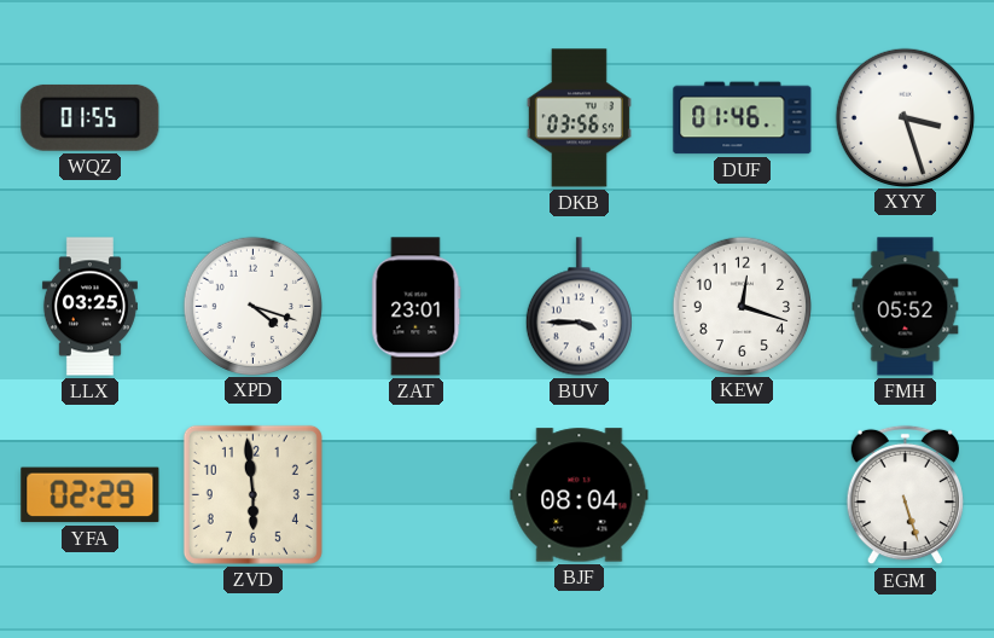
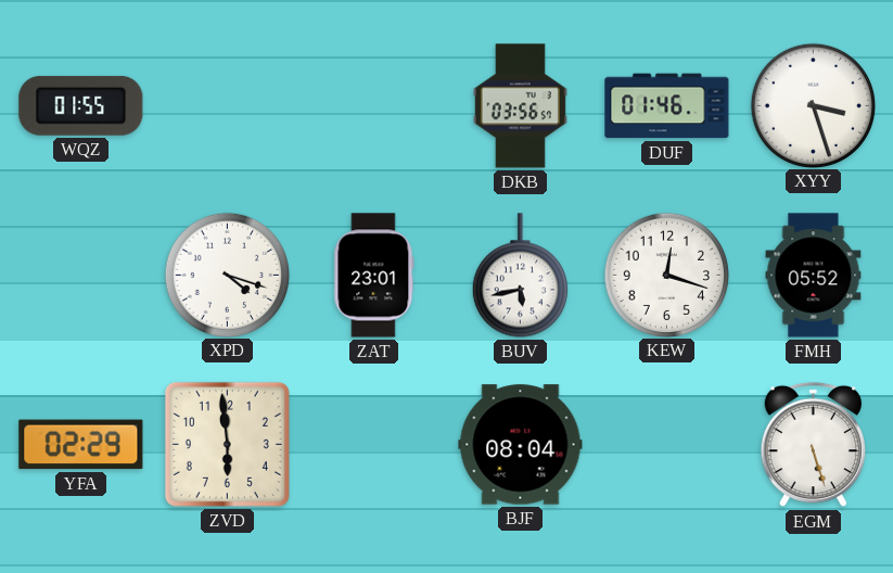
LLX: 03:25 -> none (89, 307)
BUV: 3:45 -> 5:43 (520, 276)
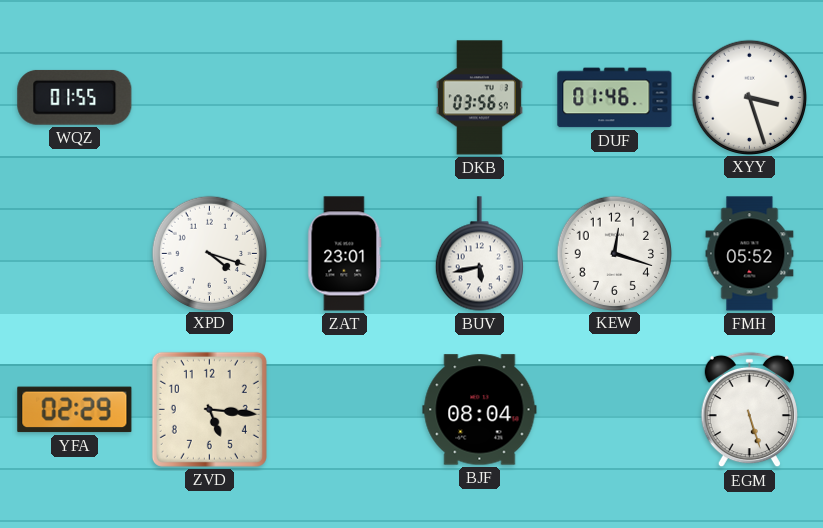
ZVD: 5:59 -> 5:16 (209, 409)
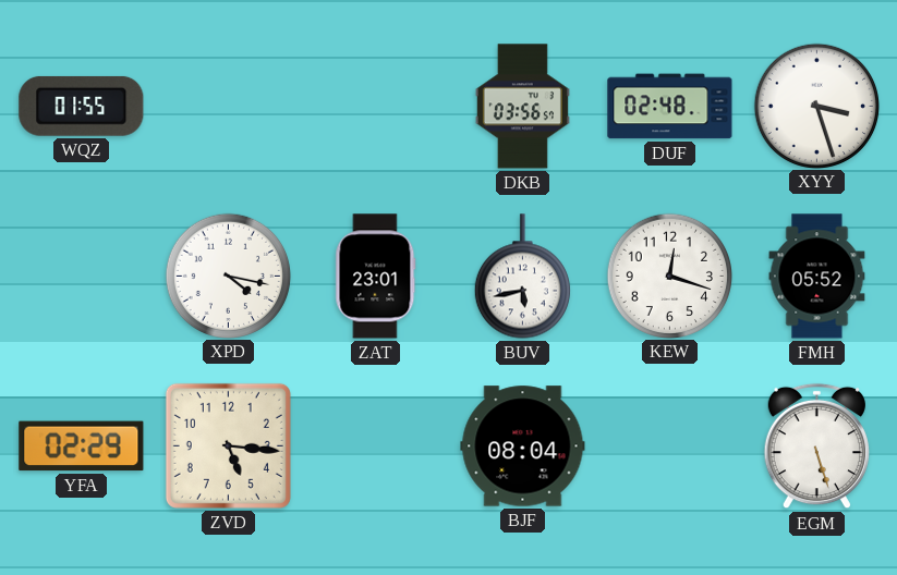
DUF: 01:46 -> 02:48 (670, 107)
XPD: 4:18 -> 4:17 (228, 276)
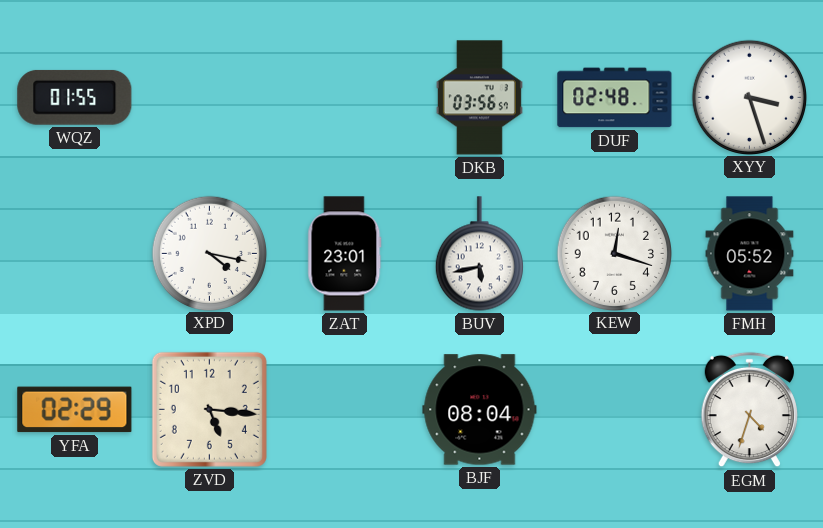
EGM: 5:27 -> 4:33 (749, 410)
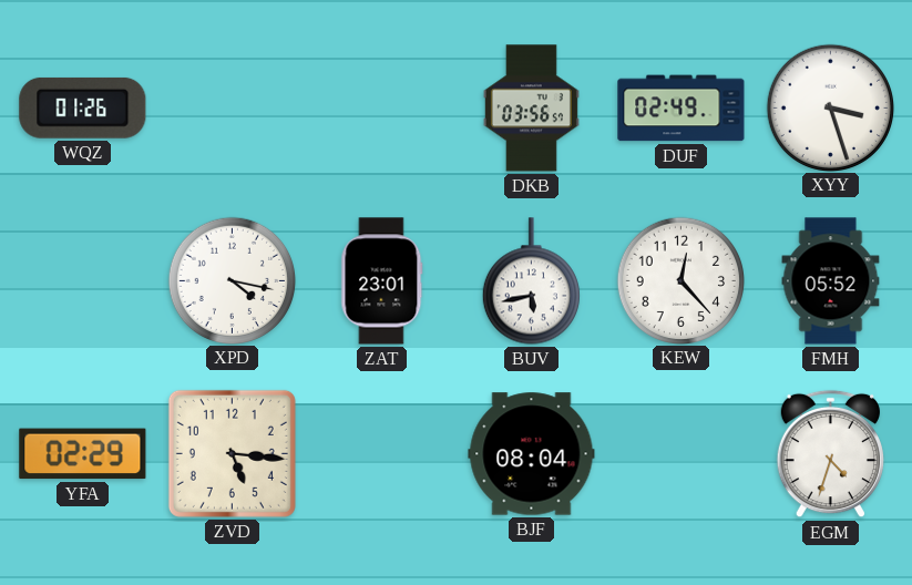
WQZ: 01:55 -> 01:26 (83, 107)
DUF: 02:48 -> 02:49 (682, 109)
KEW: 12:18 -> 12:23 (680, 280)
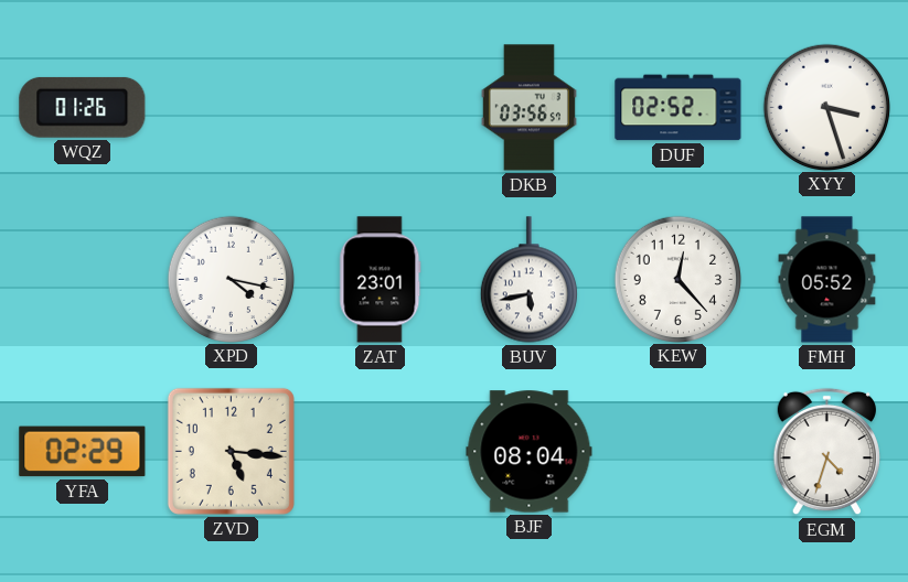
DUF: 02:49 -> 02:52 (679, 108)
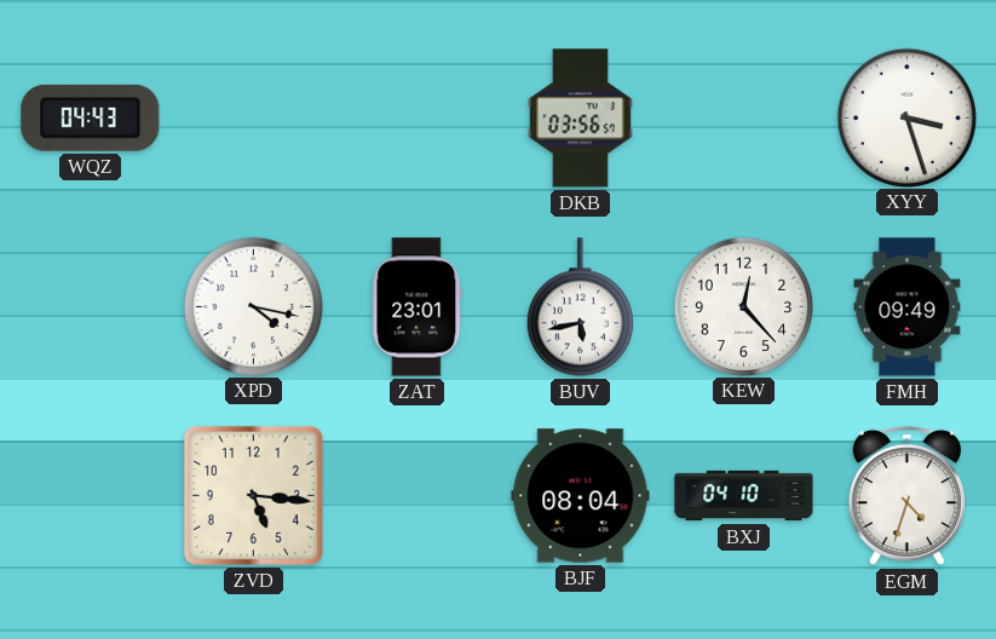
WQZ: 01:26 -> 04:43 (91, 117)
DUF: 02:52 -> none (679, 108)
FMH: 05:52 -> 09:49 (908, 307)
YFA: 02:29 -> none (83, 452)
BXJ: none -> 04:10 (744, 496)
